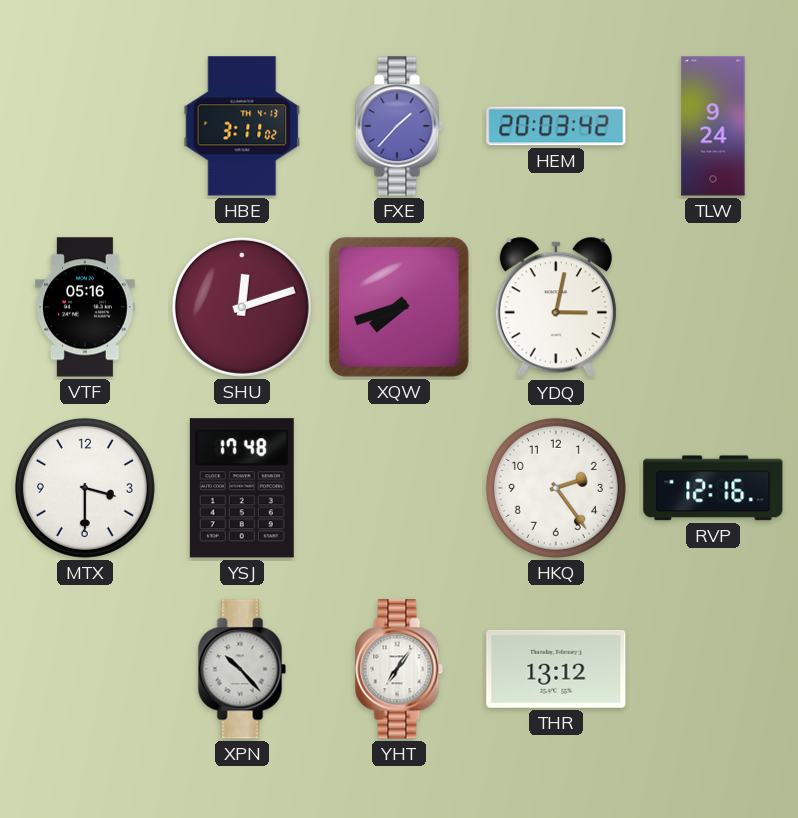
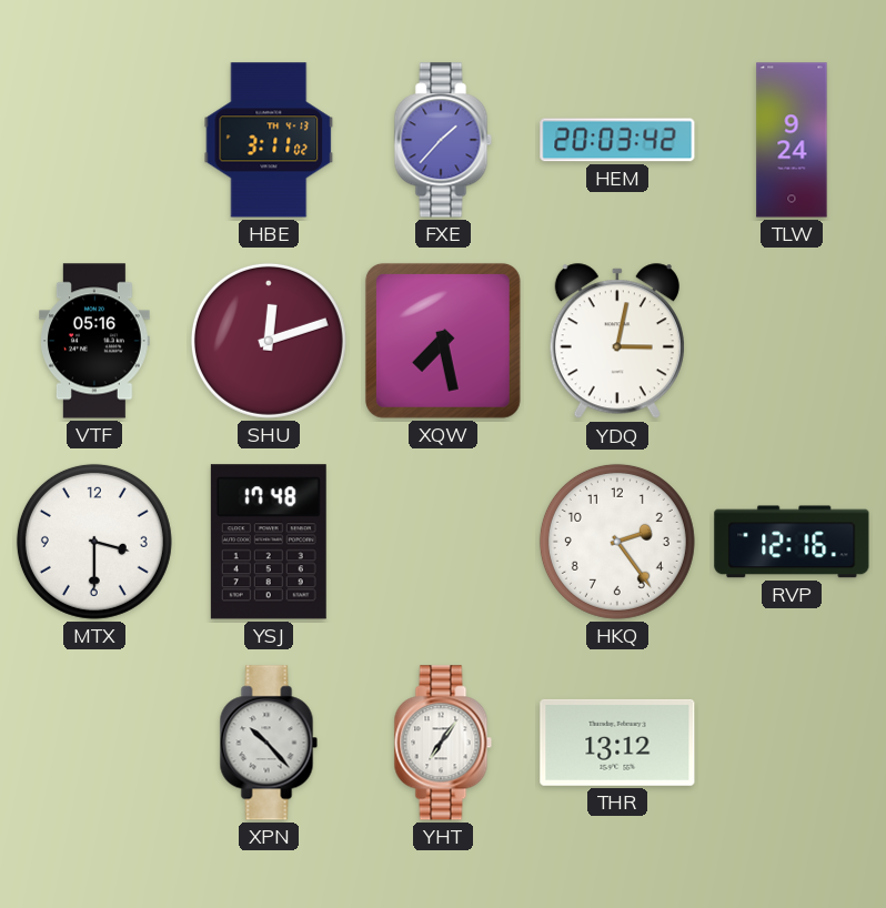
XQW: 7:42 -> 7:28 (443, 341)
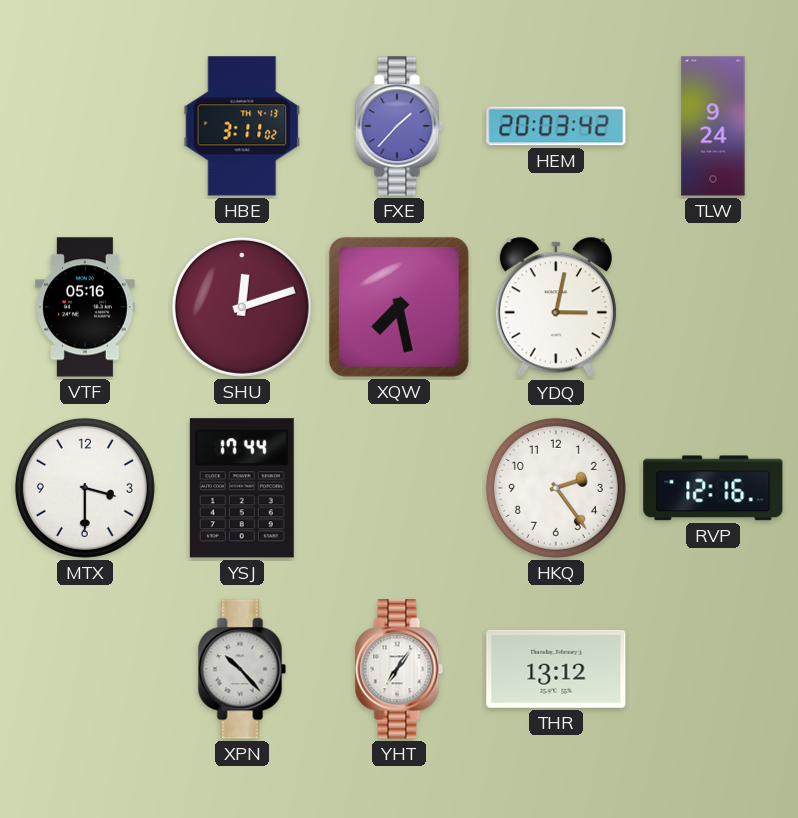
YSJ: 17:48 -> 17:44 (242, 488)
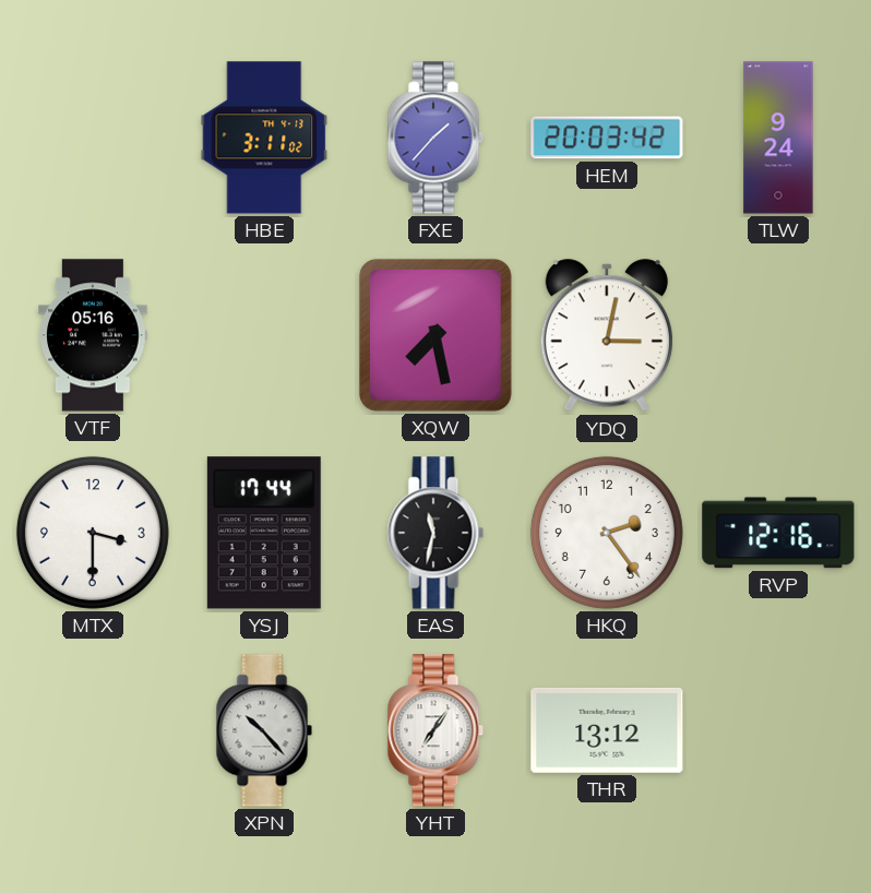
SHU: 12:12 -> none (242, 307)
EAS: none -> 11:32 (435, 533)
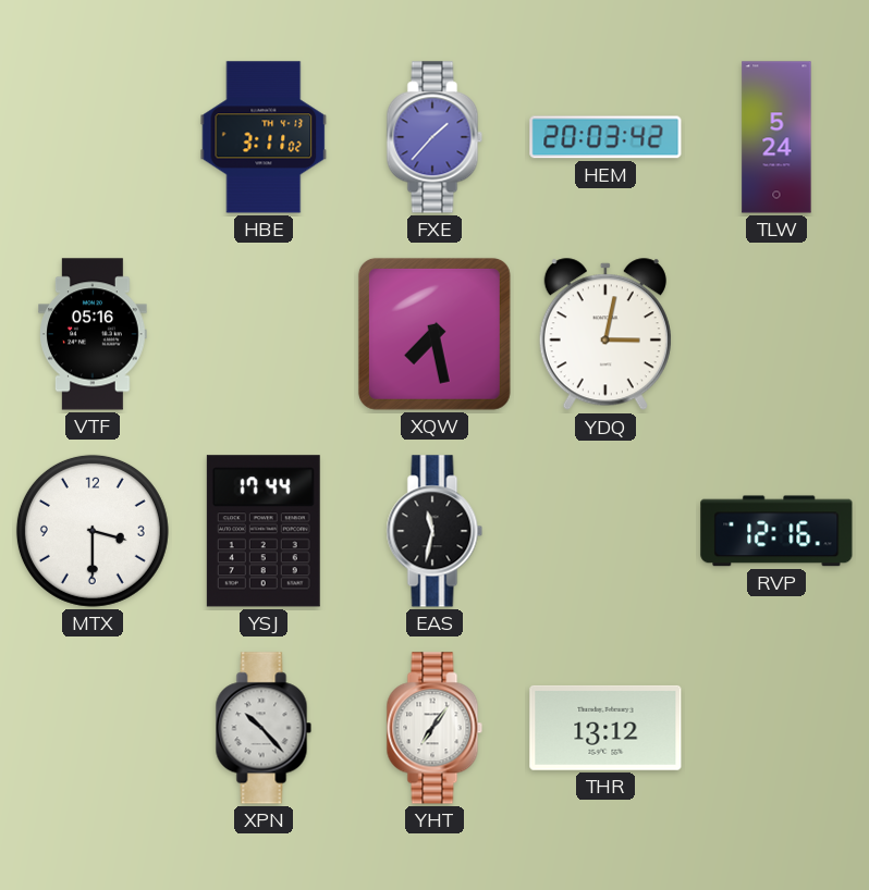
TLW: 9:24 -> 5:24 (776, 137)
HKQ: 2:24 -> none (607, 533)
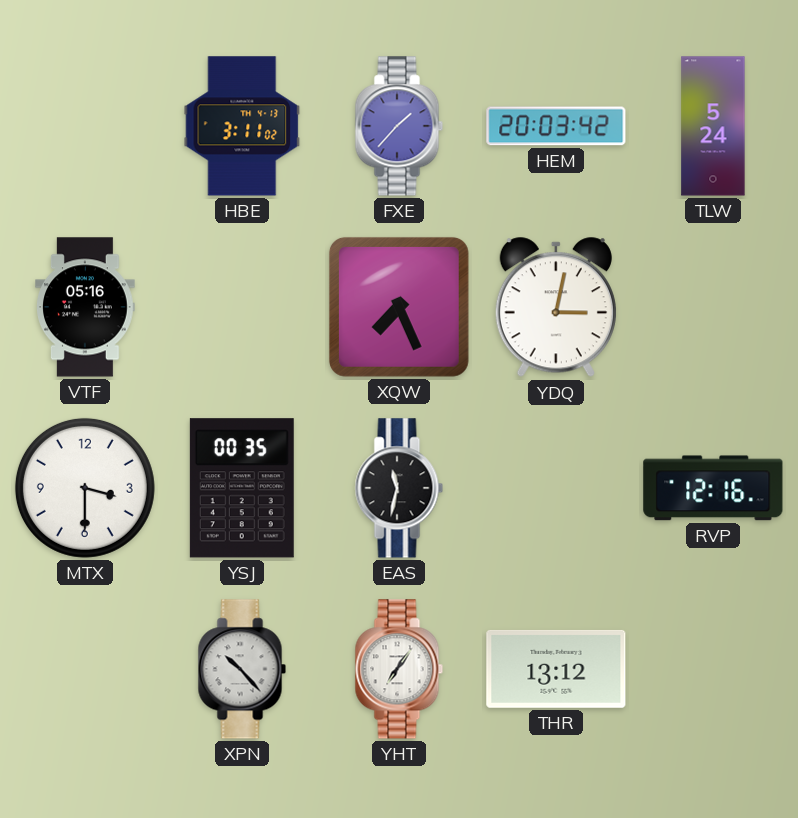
XQW: 7:28 -> 7:26 (399, 307)
YSJ: 17:44 -> 00:35 (242, 488)
